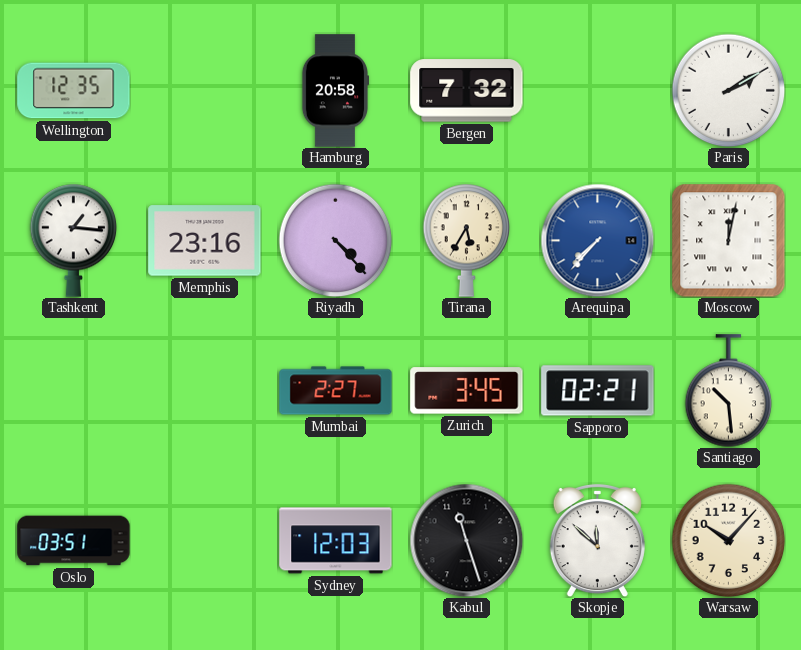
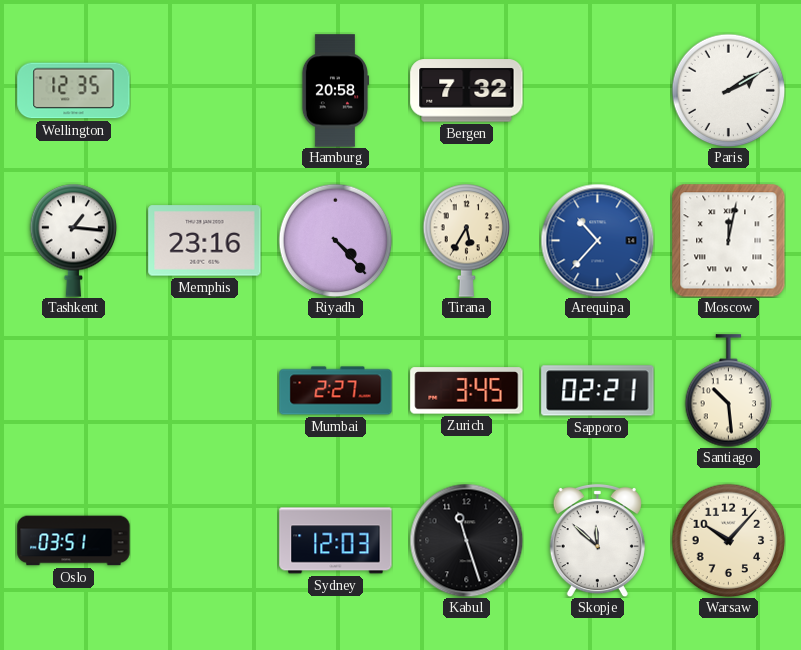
Arequipa: 7:37 -> 10:37 (597, 240)
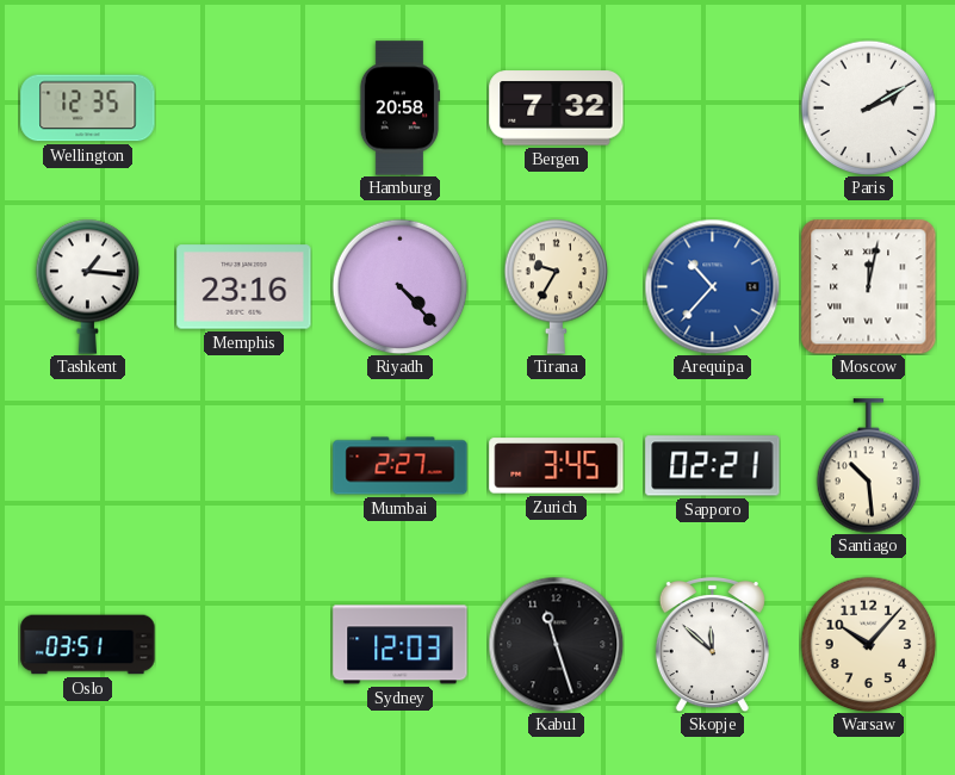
Tirana: 5:35 -> 9:35 (557, 286)
